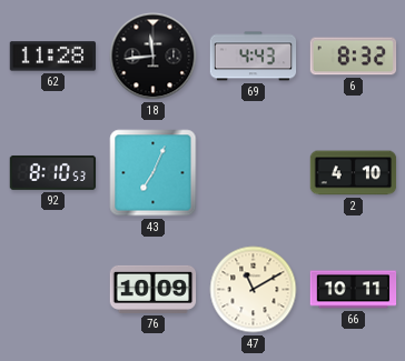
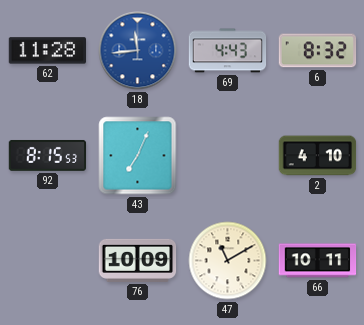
18 dial: black -> blue (138, 51)
92: 8:10 -> 8:15 (48, 155)
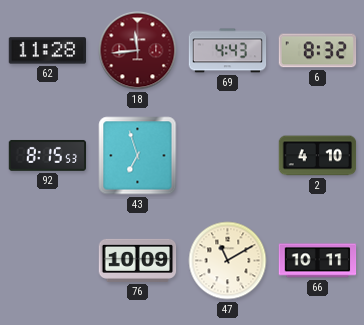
18 dial: blue -> burgundy (138, 51)
43: 7:04 -> 6:57 (138, 156)
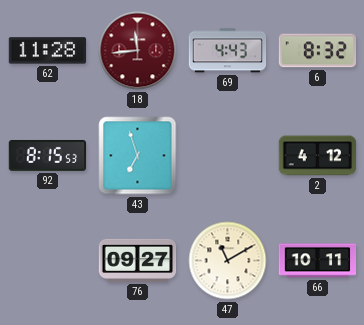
2: 4:10 -> 4:12 (318, 156)
76: 10:09 -> 09:27 (138, 260)
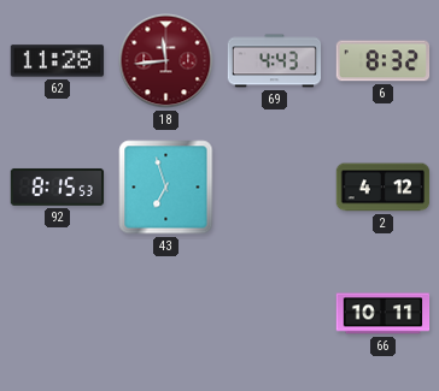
76: 09:27 -> none (138, 260)
47: 11:10 -> none (228, 261)
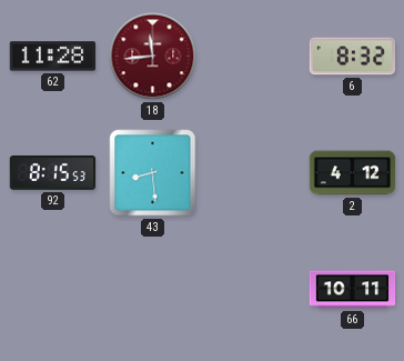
69: 4:43 -> none (275, 61)
43: 6:57 -> 8:29 (153, 173)
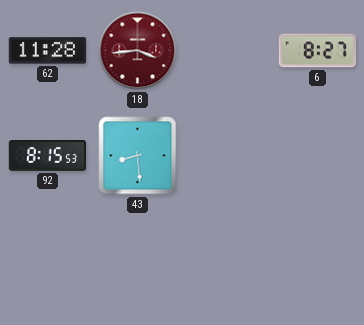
18: 11:44 -> 3:44 (138, 51)
6: 8:32 -> 8:27 (318, 51)
2: 4:12 -> none (353, 173)
66: 10:11 -> none (353, 290)
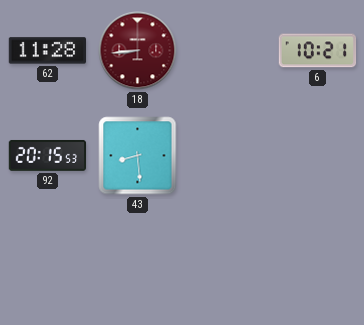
18: 3:44 -> 8:44 (138, 51)
6: 8:27 -> 10:21 (318, 51)
92: 8:15 -> 20:15 (48, 155)
